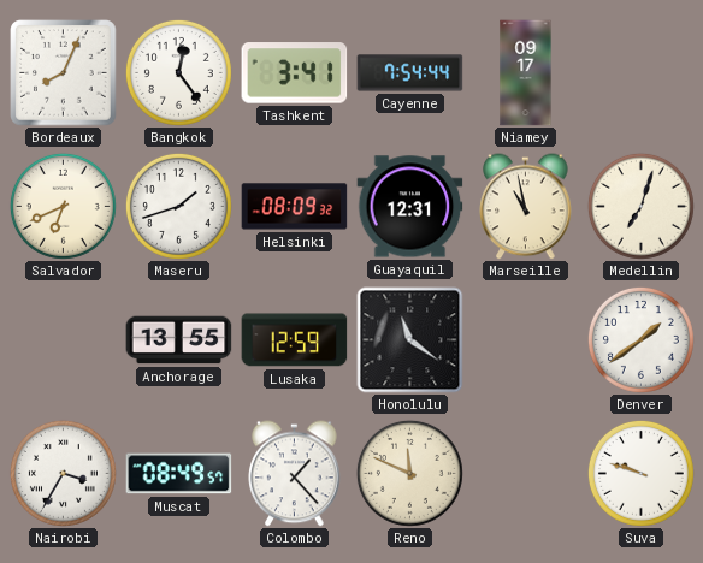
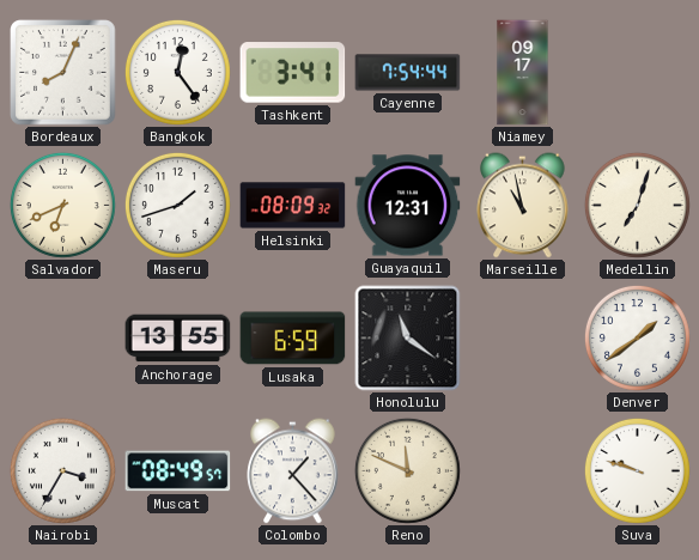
Lusaka: 12:59 -> 6:59 (293, 339)
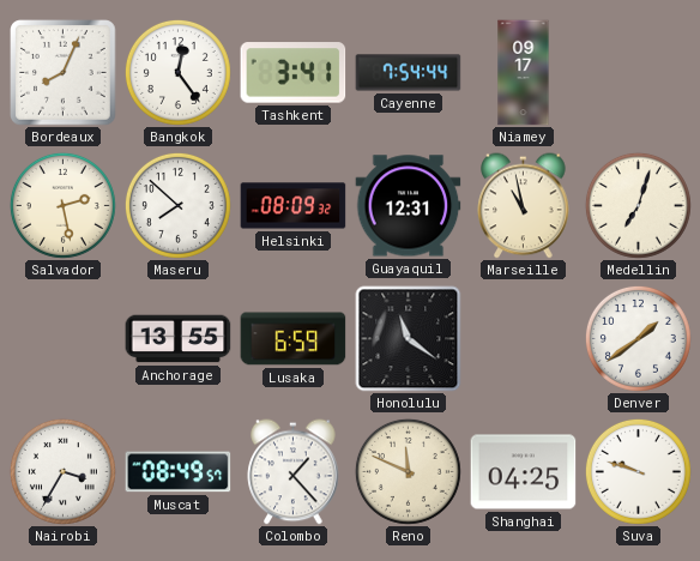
Salvador: 6:41 -> 2:28 (62, 205)
Maseru: 1:42 -> 7:52 (177, 205)
Shanghai: none -> 04:25 (524, 472)
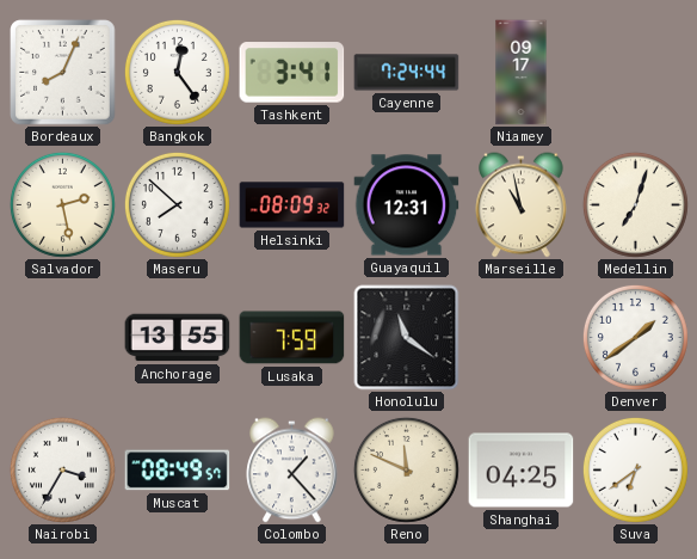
Cayenne: 7:54 -> 7:24 (407, 73)
Lusaka: 6:59 -> 7:59 (292, 338)
Suva: 9:48 -> 6:39 (635, 469)
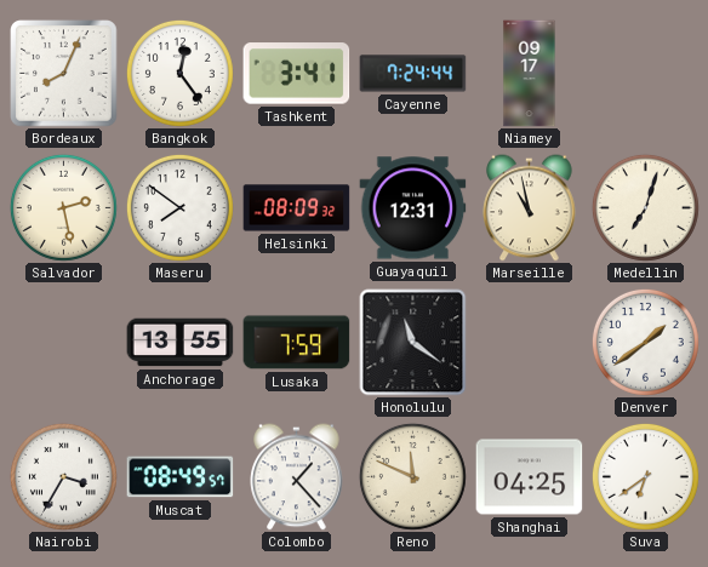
Maseru: 7:52 -> 7:51 (179, 207)
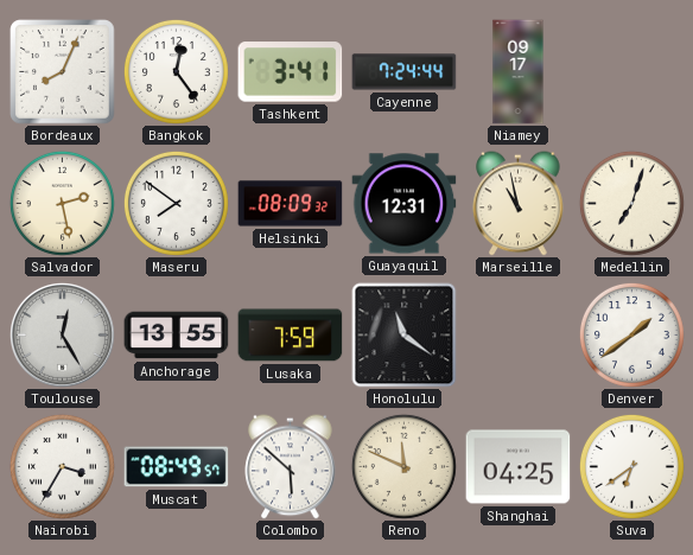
Toulouse: none -> 12:25 (62, 334)
Colombo: 1:23 -> 5:52 (291, 467)
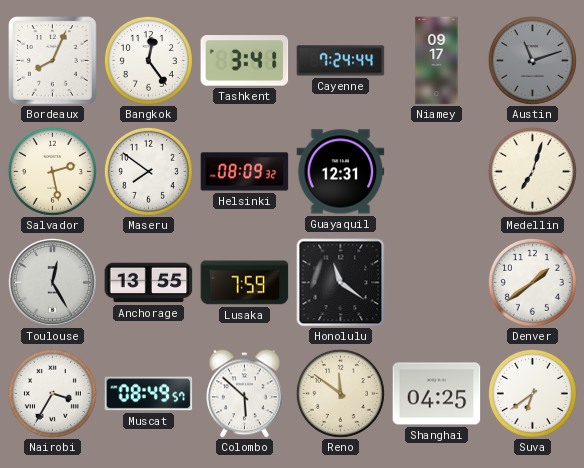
Austin: none -> 11:12 (532, 60)
Marseille: 10:58 -> none (519, 204)
Reno: 11:49 -> 11:51 (340, 393)
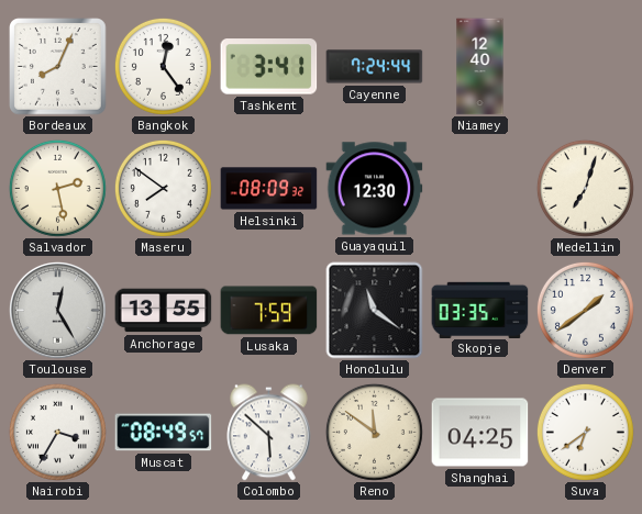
Niamey: 09:17 -> 12:40 (480, 67)
Austin: 11:12 -> none (532, 60)
Guayaquil: 12:31 -> 12:30 (375, 189)
Skopje: none -> 03:35 (480, 310)
